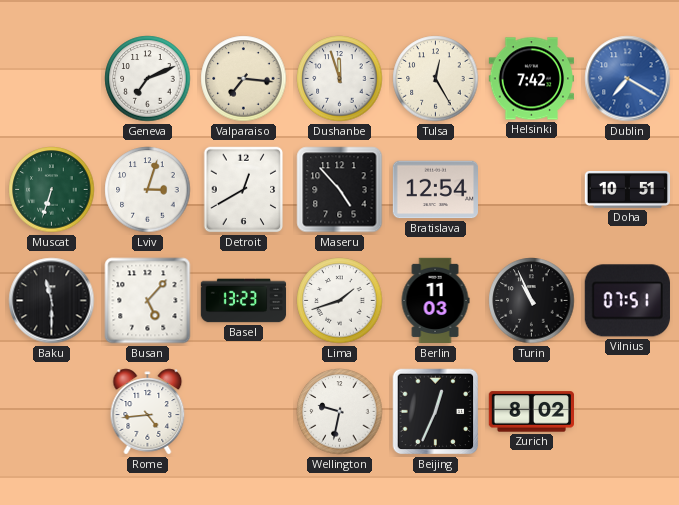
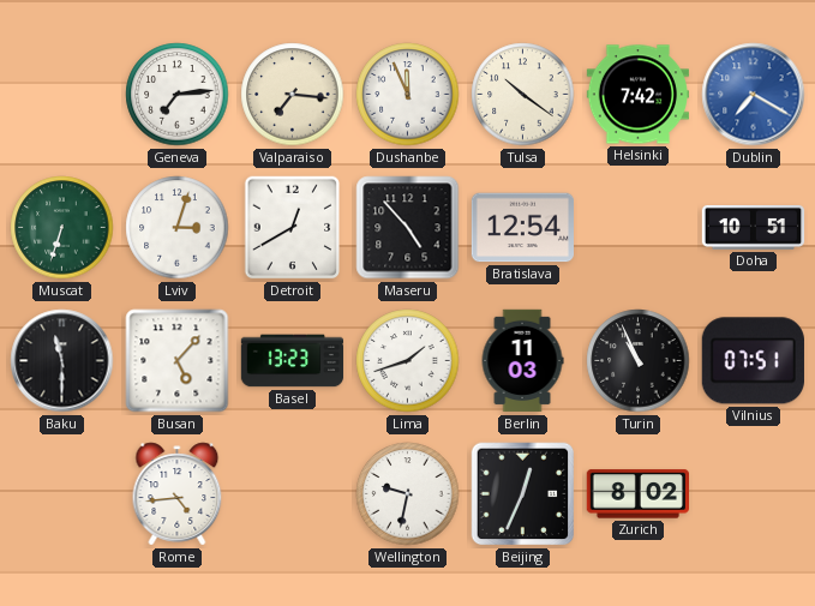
Geneva: 7:11 -> 7:14 (178, 95)
Dushanbe: 11:57 -> 11:56 (408, 95)
Tulsa: 12:25 -> 10:21 (523, 95)
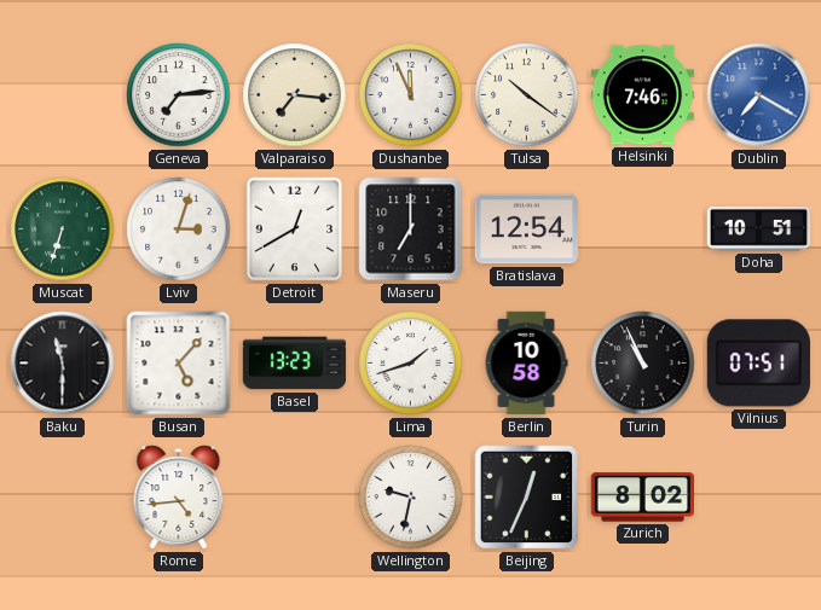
Helsinki: 7:42 -> 7:46 (642, 95)
Maseru: 4:53 -> 7:00 (411, 230)
Berlin: 11:03 -> 10:58 (526, 364)
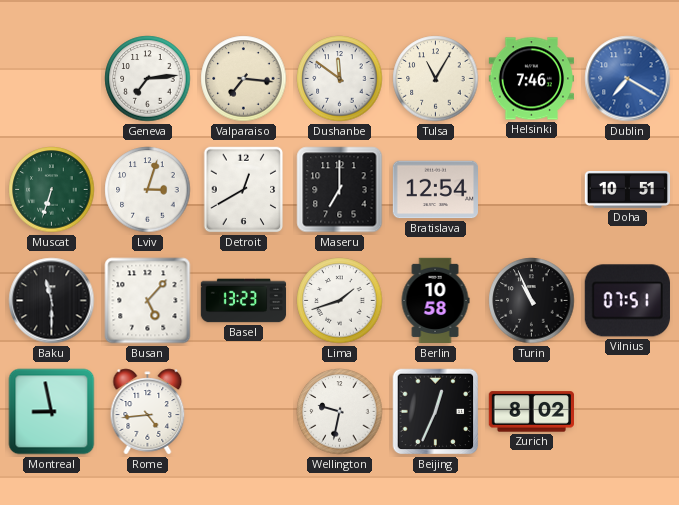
Dushanbe: 11:56 -> 11:51 (340, 79)
Tulsa: 10:21 -> 11:05 (436, 79)
Montreal: none -> 8:58 (52, 412)
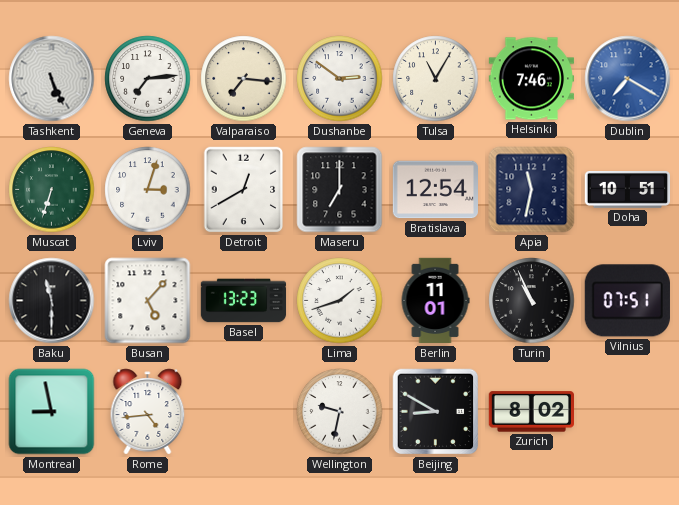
Tashkent: none -> 5:26 (52, 79)
Dushanbe: 11:51 -> 2:51 (340, 79)
Apia: none -> 11:32 (532, 190)
Berlin: 10:58 -> 11:01 (435, 301)
Beijing: 12:34 -> 8:50 (436, 412)
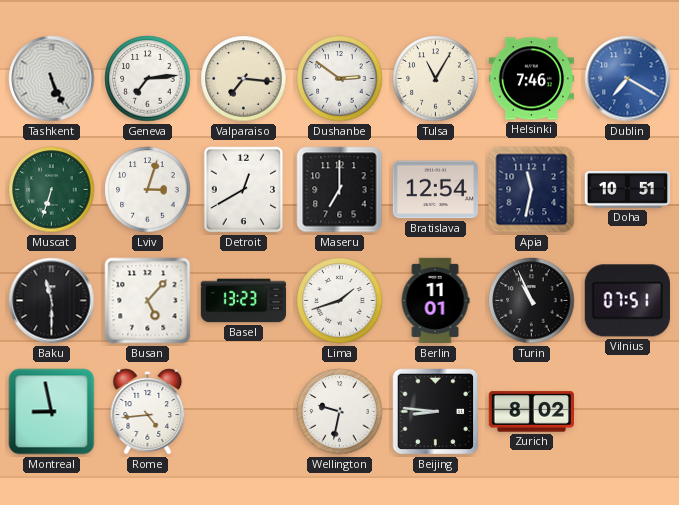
Beijing: 8:50 -> 8:46 (436, 412)
